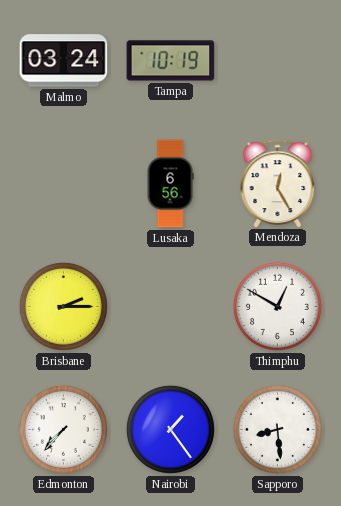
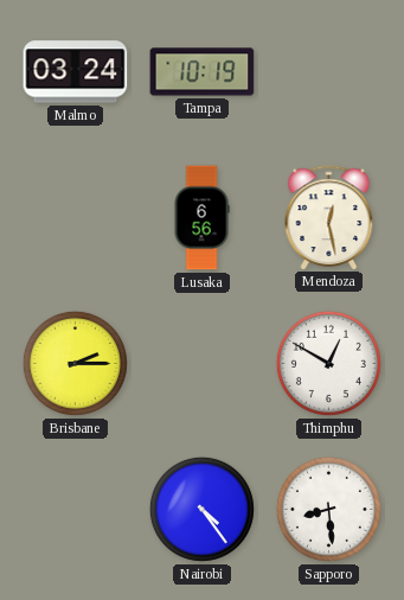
Mendoza: 12:25 -> 12:28 (329, 217)
Edmonton: 7:37 -> none (63, 429)
Nairobi: 1:24 -> 4:24 (201, 509)
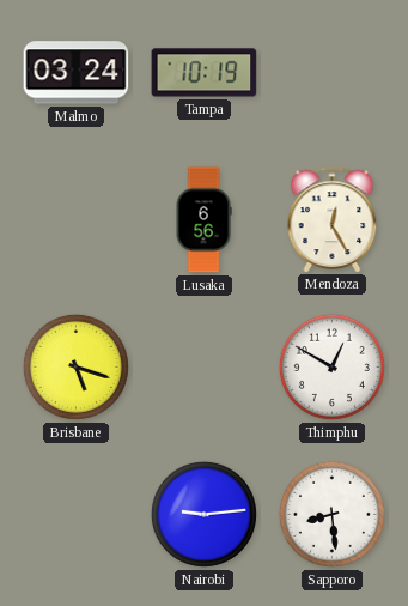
Mendoza: 12:28 -> 12:25 (333, 219)
Brisbane: 2:15 -> 5:18 (75, 366)
Nairobi: 4:24 -> 9:14 (203, 514)
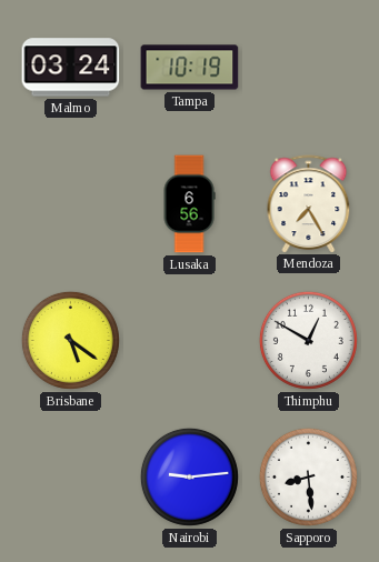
Mendoza: 12:25 -> 7:25 (309, 203)
Brisbane: 5:18 -> 5:21 (70, 340)
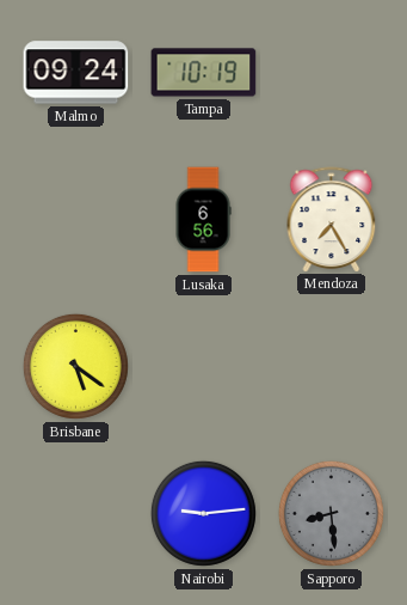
Malmo: 03:24 -> 09:24 (76, 73)
Thimphu: 12:50 -> none (308, 340)
Sapporo dial: white -> grey (331, 513)
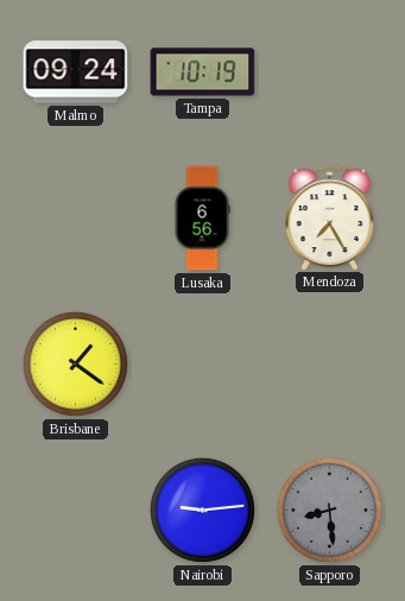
Brisbane: 5:21 -> 1:21 (75, 363)
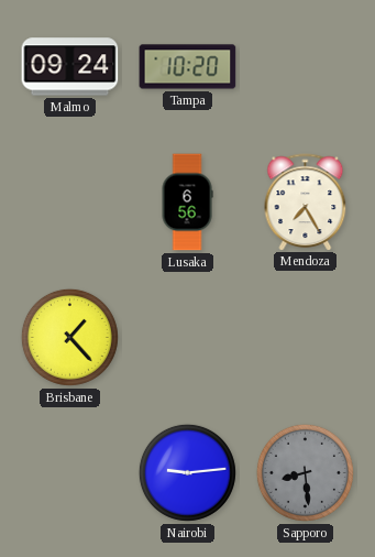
Tampa: 10:19 -> 10:20 (188, 67)
Brisbane: 1:21 -> 1:23 (69, 337)
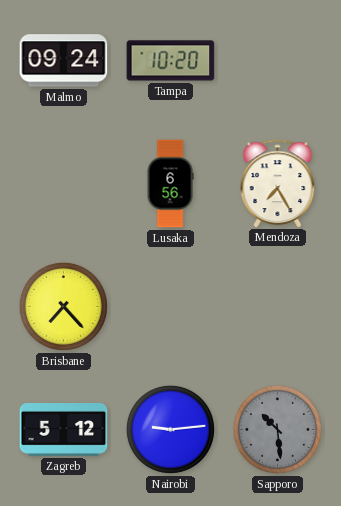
Brisbane: 1:23 -> 7:23 (63, 306)
Zagreb: none -> 5:12 (64, 430)
Sapporo: 8:29 -> 10:29 (277, 429)
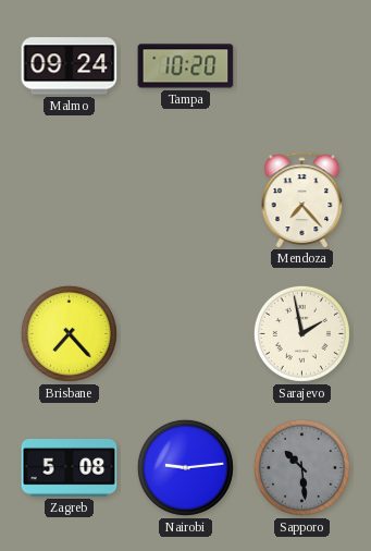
Lusaka: 6:56 -> none (170, 184)
Mendoza: 7:25 -> 7:23 (302, 199)
Sarajevo: none -> 1:58 (301, 333)
Zagreb: 5:12 -> 5:08 (70, 468)
